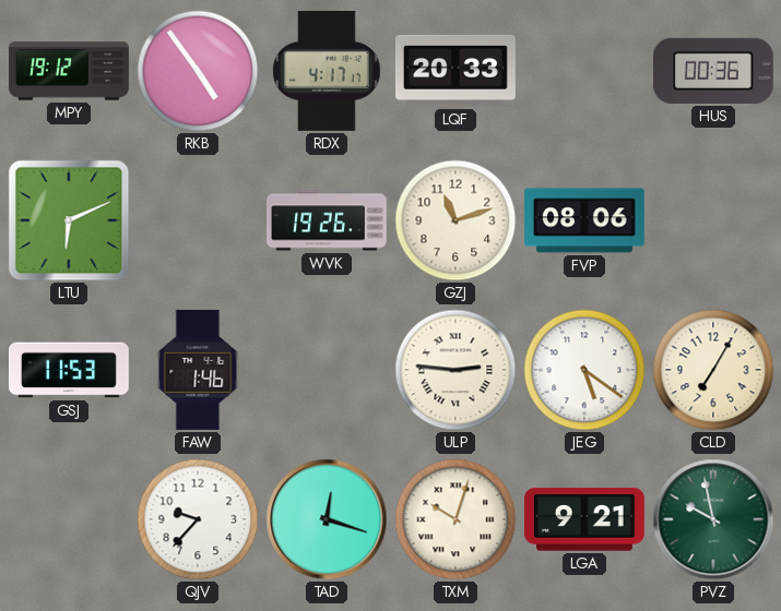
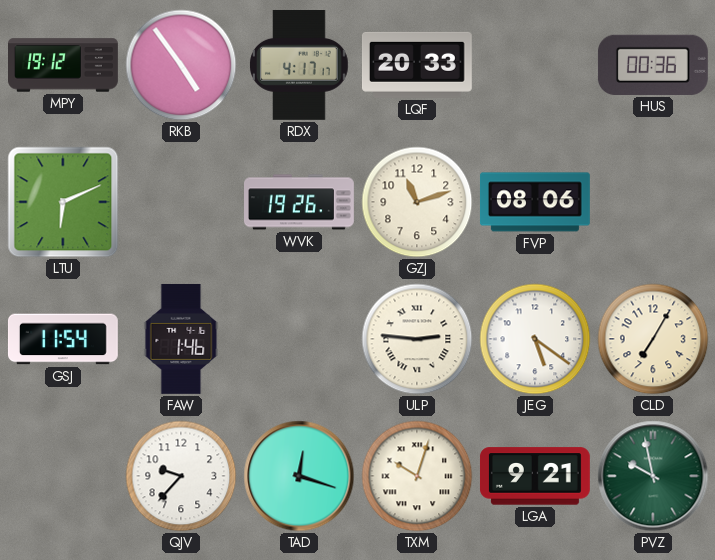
GSJ: 11:53 -> 11:54 (63, 339)
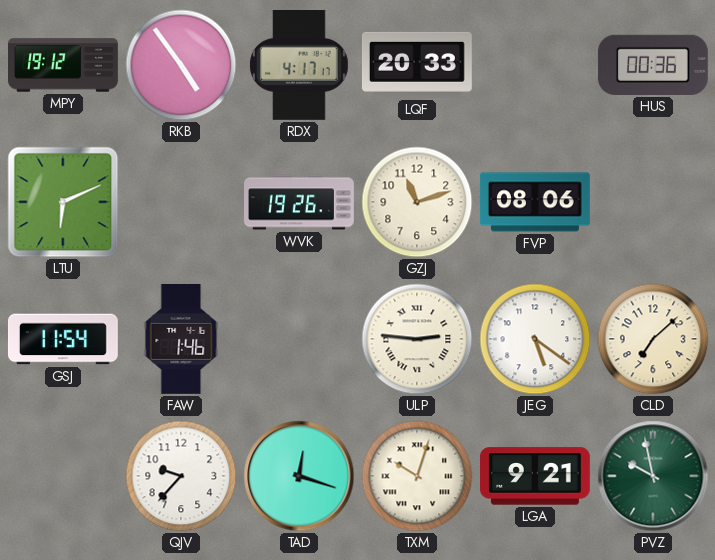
CLD: 7:05 -> 7:08 (653, 339)
